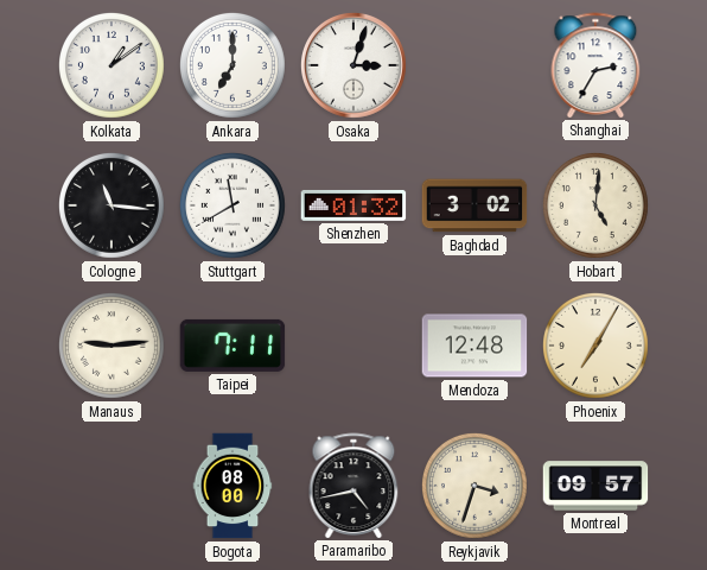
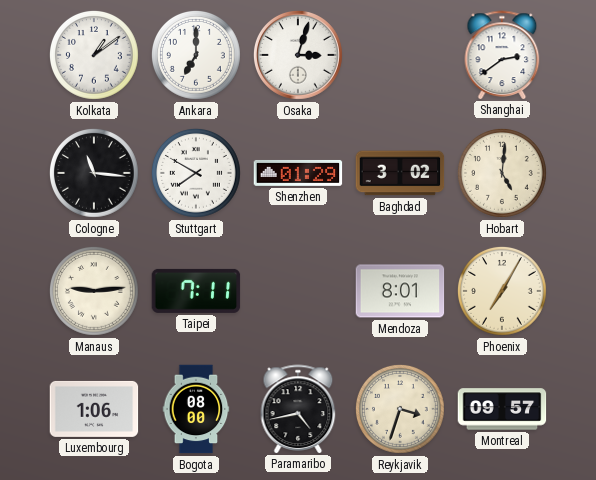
Shanghai: 2:35 -> 2:39 (502, 55)
Stuttgart: 11:40 -> 7:50 (196, 173)
Shenzhen: 01:32 -> 01:29 (298, 173)
Mendoza: 12:48 -> 8:01 (400, 291)
Luxembourg: none -> 1:06 (94, 409)
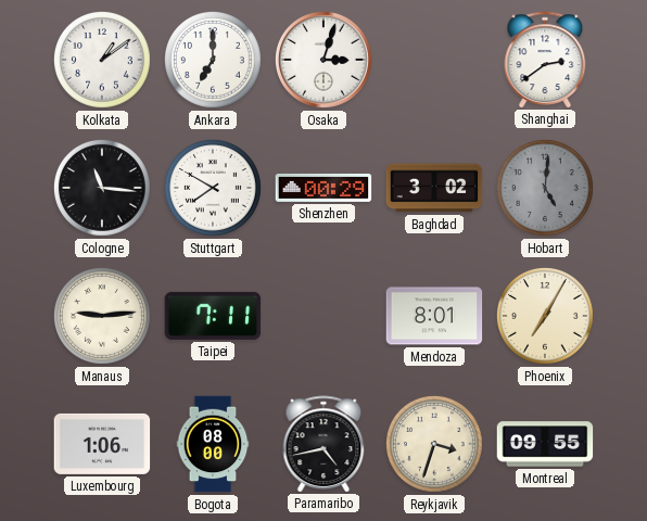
Shenzhen: 01:29 -> 00:29 (323, 188)
Hobart dial: cream -> grey (545, 188)
Montreal: 09:57 -> 09:55 (545, 444)
